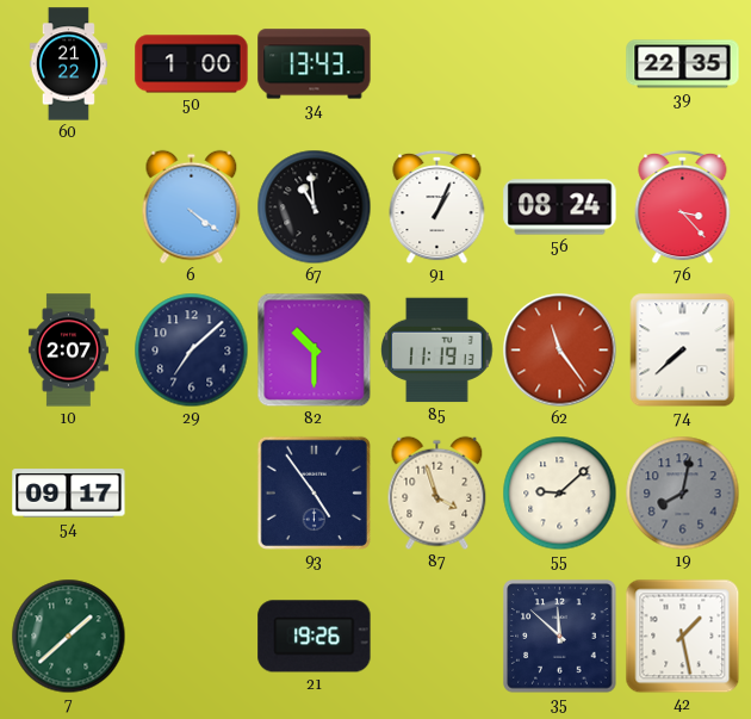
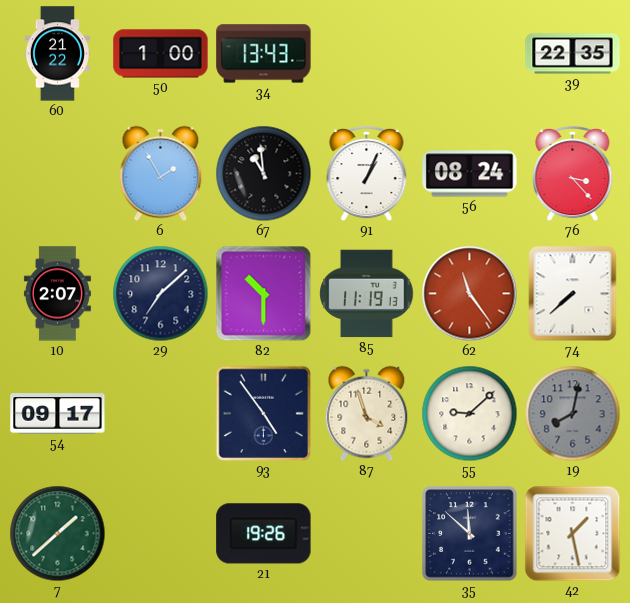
6: 4:21 -> 1:55 (161, 174)
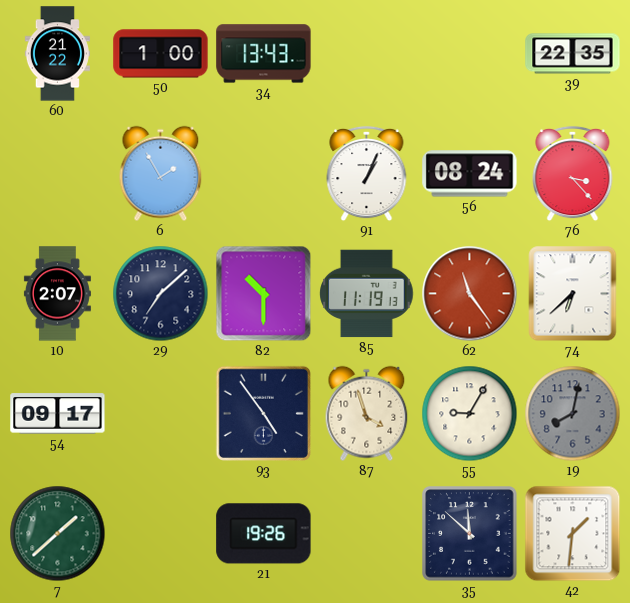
67: 10:59 -> none (264, 174)
74: 7:38 -> 6:38 (573, 294)
55: 9:08 -> 9:05 (470, 414)
42: 1:28 -> 1:31 (573, 534)
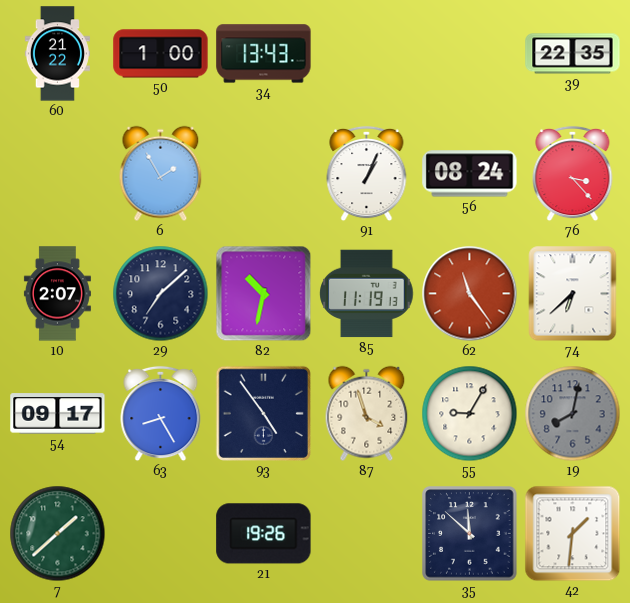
82: 10:30 -> 10:32 (264, 294)
63: none -> 8:25 (161, 414)
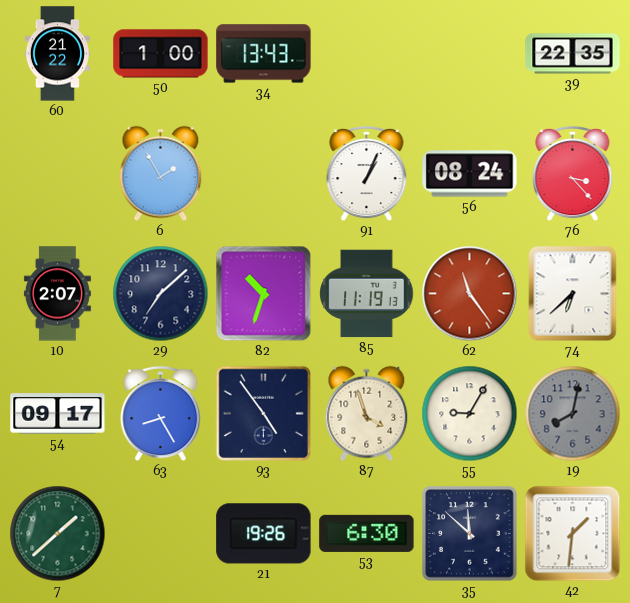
82: 10:32 -> 10:33 (264, 294)
53: none -> 6:30 (367, 533)
